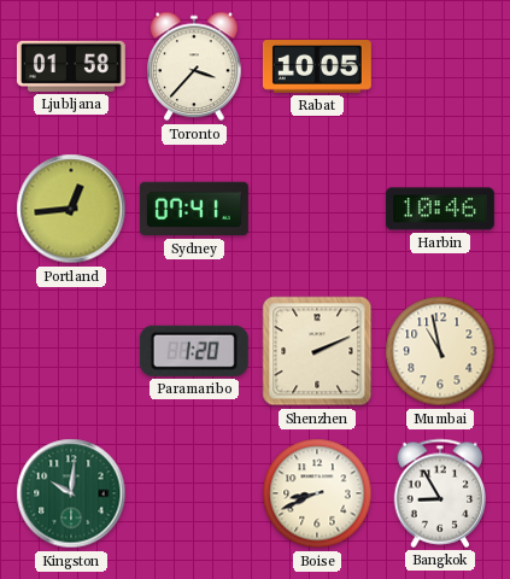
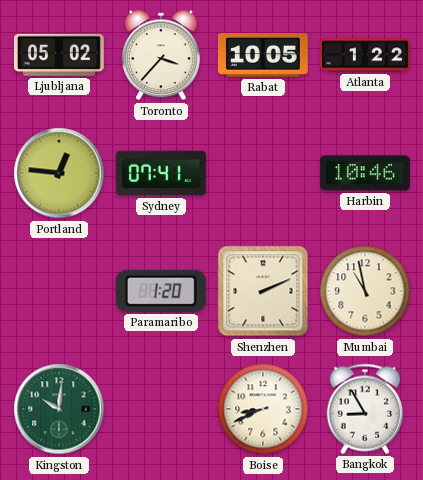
Ljubljana: 01:58 -> 05:02 (59, 55)
Atlanta: none -> 1:22 (366, 55)
Portland: 12:44 -> 12:46 (59, 173)
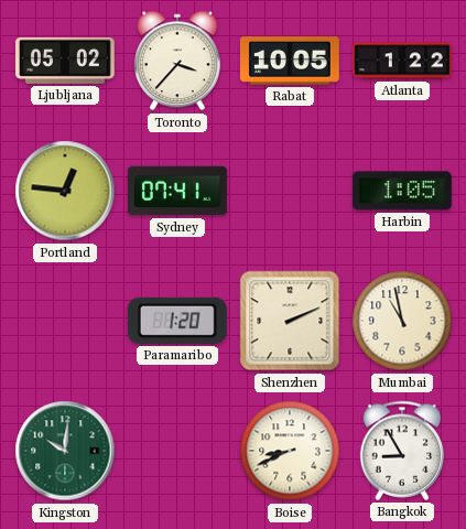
Harbin: 10:46 -> 1:05 (402, 191)
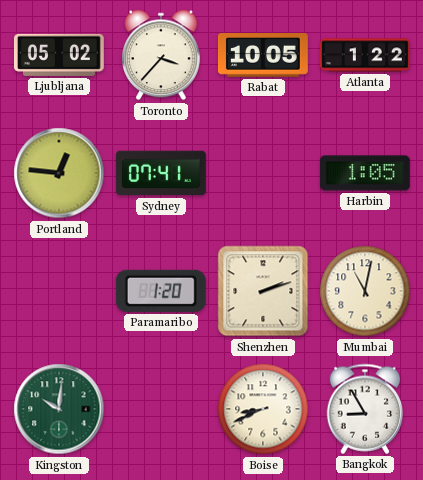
Shenzhen: 2:11 -> 2:12 (263, 291)
Mumbai: 10:58 -> 11:02 (365, 291)
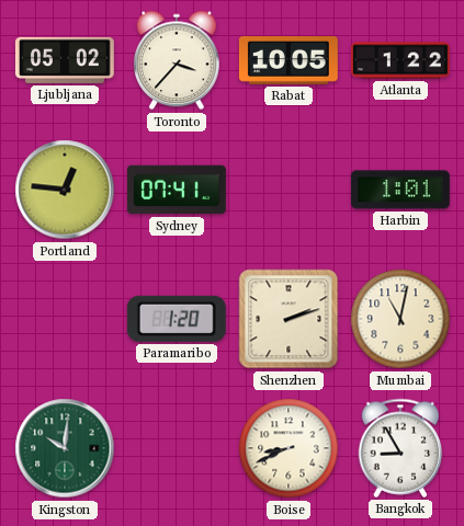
Harbin: 1:05 -> 1:01 (400, 190)
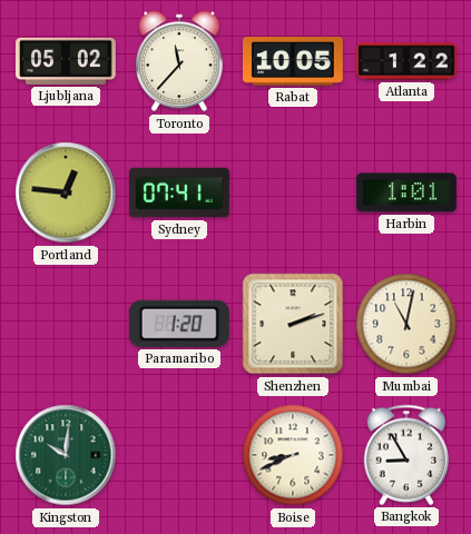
Toronto: 3:37 -> 11:37 (180, 61)
